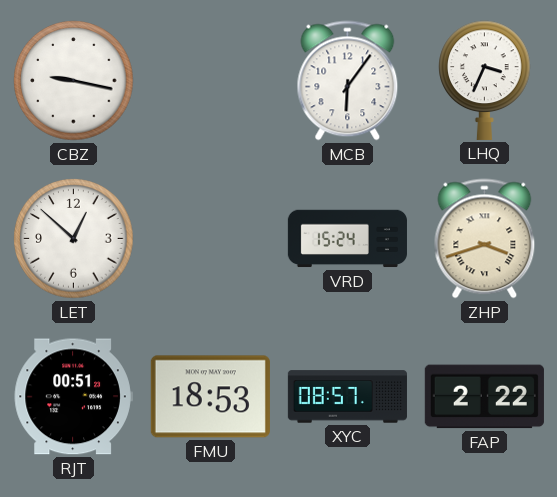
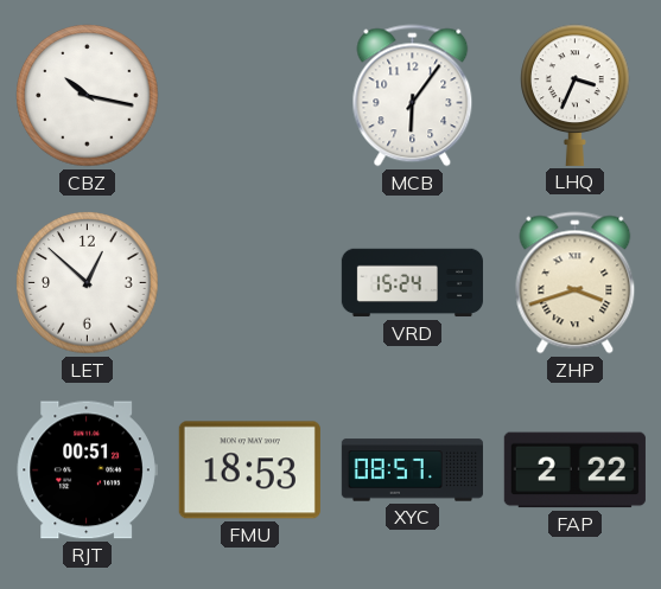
CBZ: 9:17 -> 10:17 (88, 96)
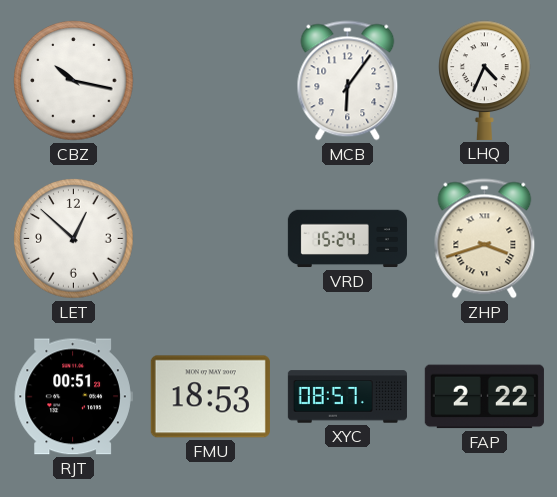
LHQ: 3:34 -> 4:34 (485, 80)
